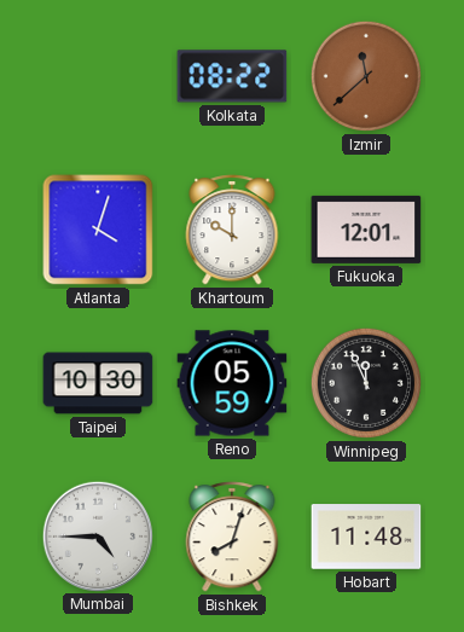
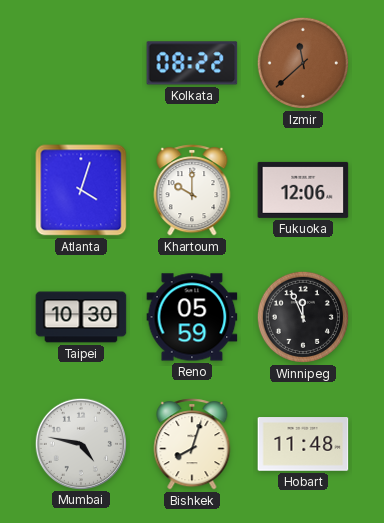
Fukuoka: 12:01 -> 12:06 (303, 190)
Mumbai: 4:45 -> 4:47 (80, 443)
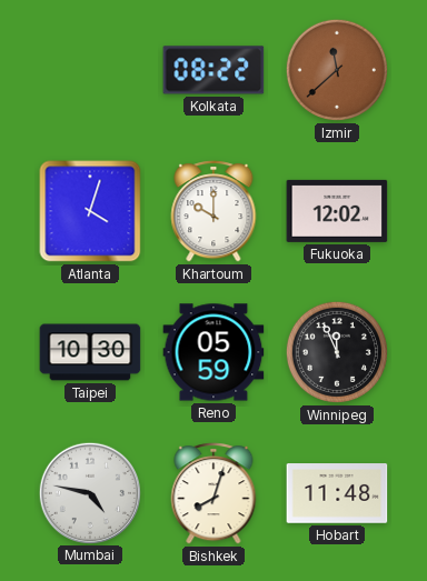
Fukuoka: 12:06 -> 12:02 (337, 211)
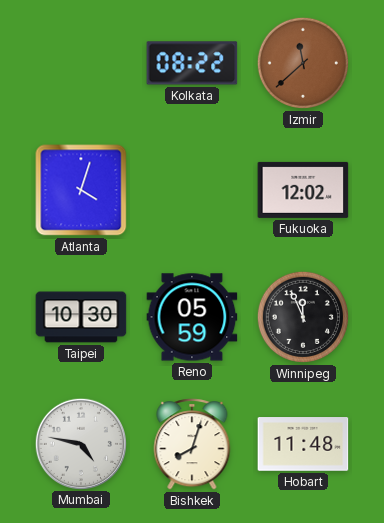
Khartoum: 10:00 -> none (213, 211)
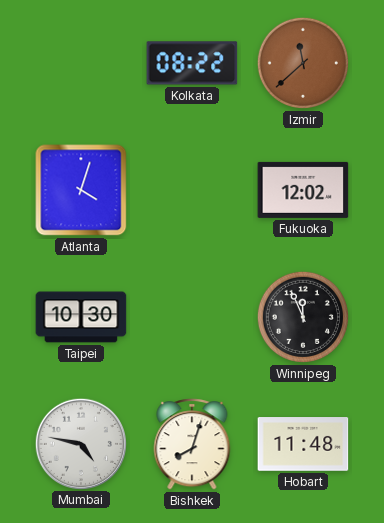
Reno: 05:59 -> none (192, 317)
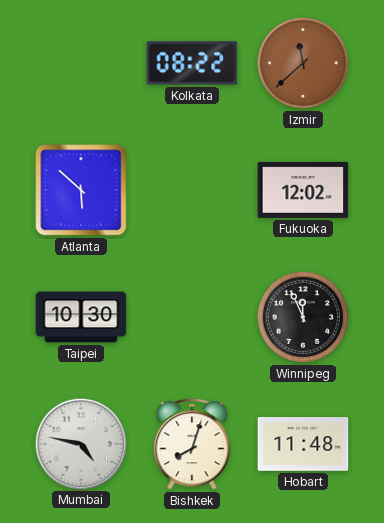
Atlanta: 4:03 -> 5:52 (81, 190)
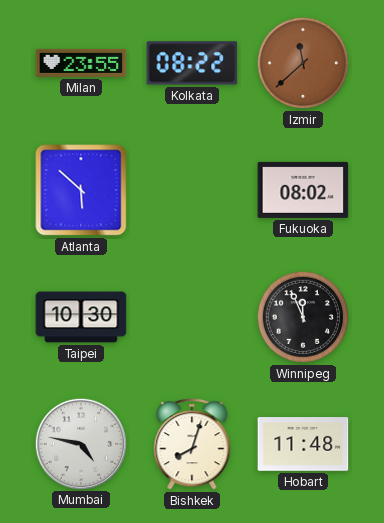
Milan: none -> 23:55 (81, 63)
Fukuoka: 12:02 -> 08:02 (303, 190)
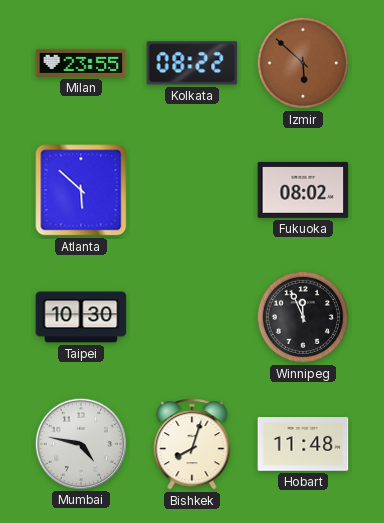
Izmir: 11:38 -> 5:52 (303, 63)
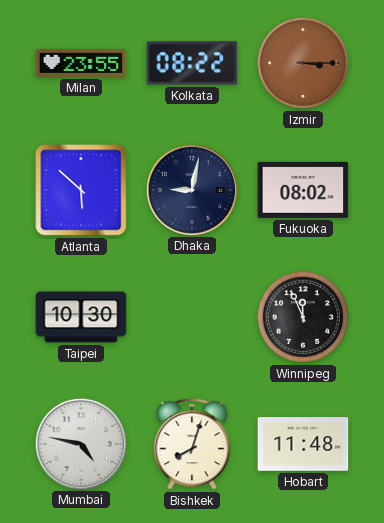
Izmir: 5:52 -> 3:15 (303, 63)
Dhaka: none -> 9:02 (191, 189)
